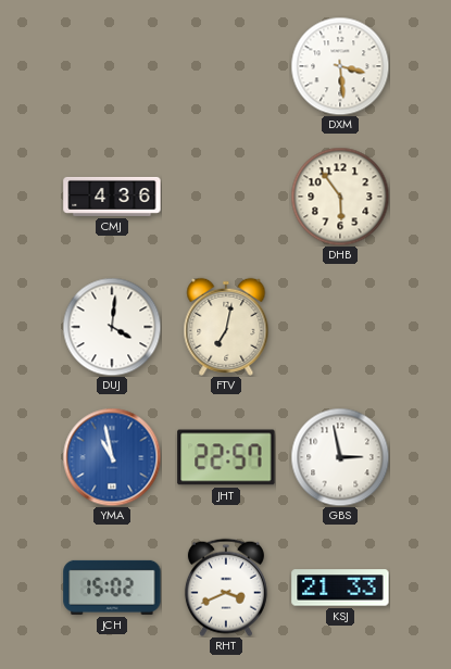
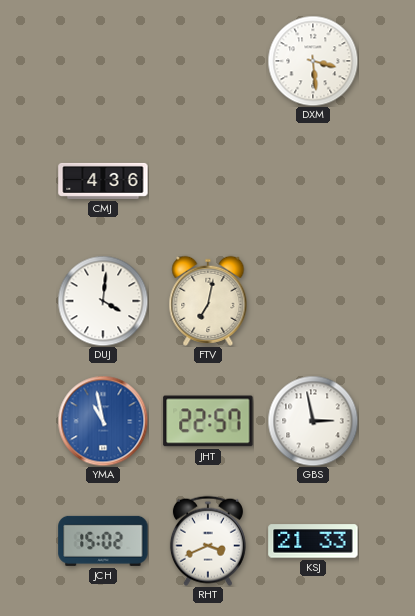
DHB: 5:54 -> none (340, 197)
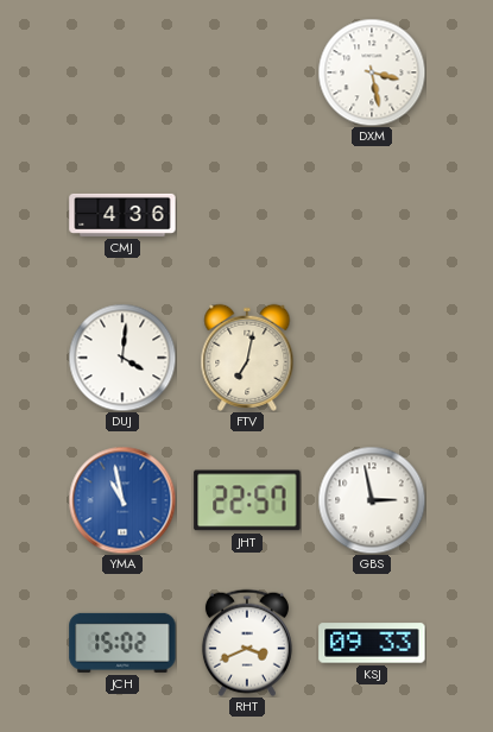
DXM: 3:29 -> 3:28 (372, 72)
KSJ: 21:33 -> 09:33 (372, 643)
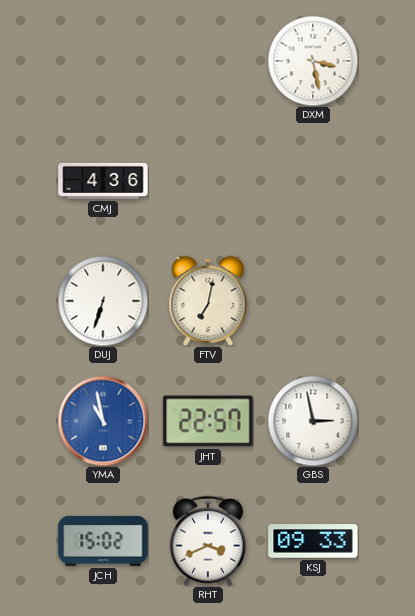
DUJ: 4:01 -> 6:33 (103, 301)
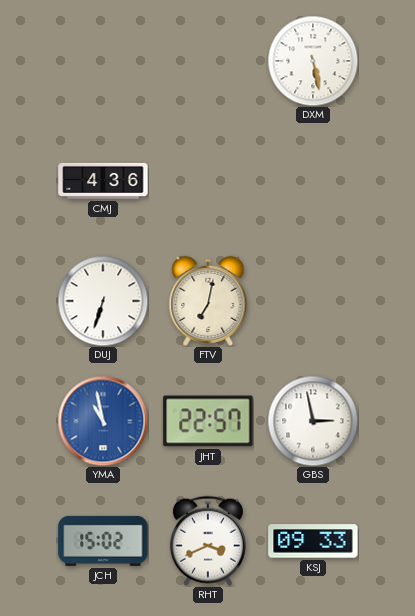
DXM: 3:28 -> 5:28 (313, 61)
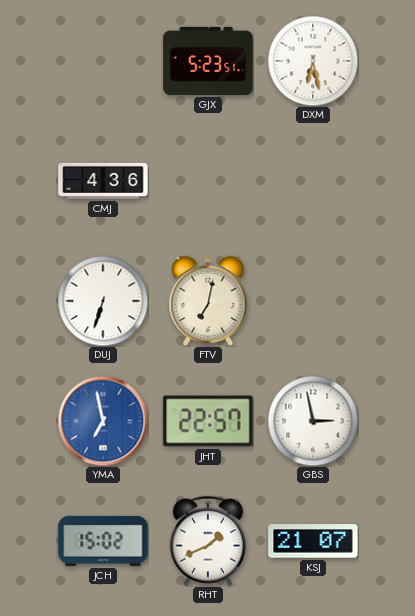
GJX: none -> 5:23 (208, 61)
DXM: 5:28 -> 6:28 (313, 61)
YMA: 10:58 -> 6:58 (103, 421)
RHT: 3:41 -> 1:41 (208, 541)
KSJ: 09:33 -> 21:07 (313, 541)
